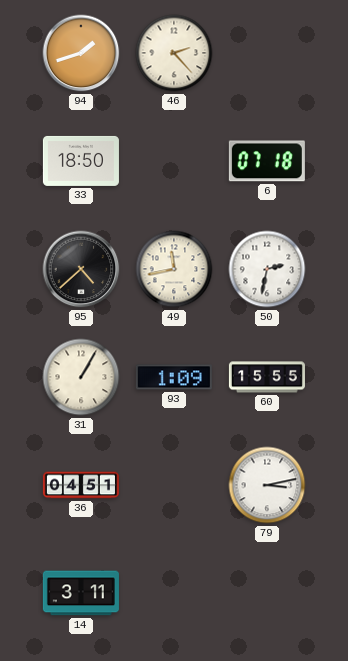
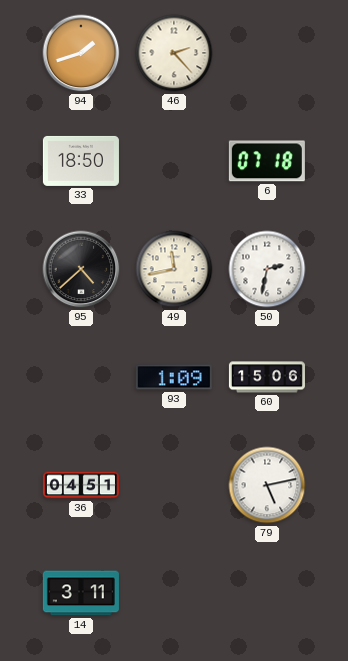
31: 1:05 -> none (81, 377)
60: 15:55 -> 15:06 (267, 377)
79: 3:13 -> 5:13 (267, 485)
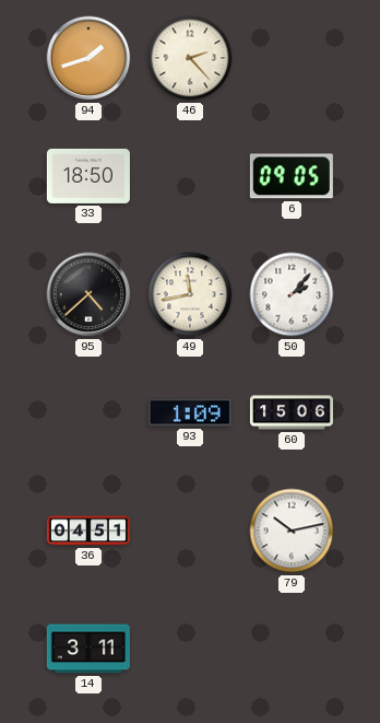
6: 07:18 -> 09:05 (292, 176)
50: 2:32 -> 2:07 (292, 294)
79: 5:13 -> 10:13 (292, 530)
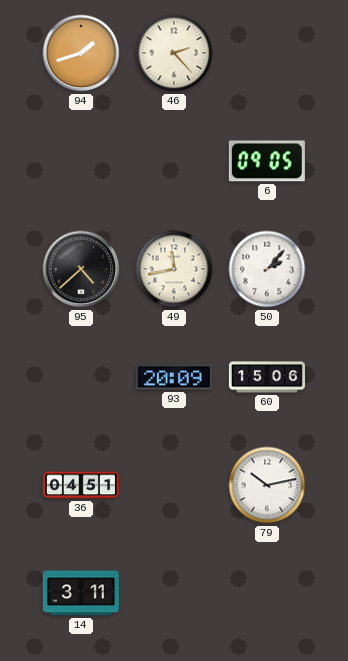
33: 18:50 -> none (88, 176)
93: 1:09 -> 20:09 (174, 377)
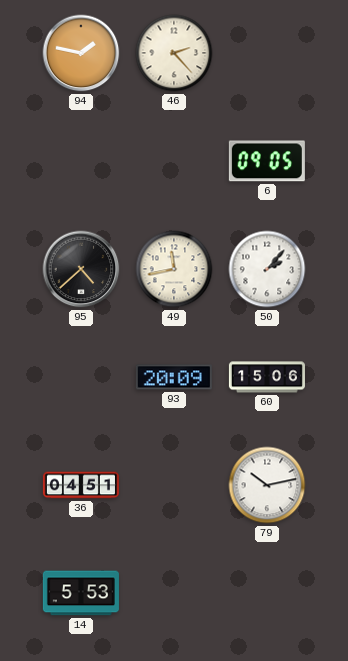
94: 1:42 -> 1:47 (81, 53)
14: 3:11 -> 5:53 (81, 593)
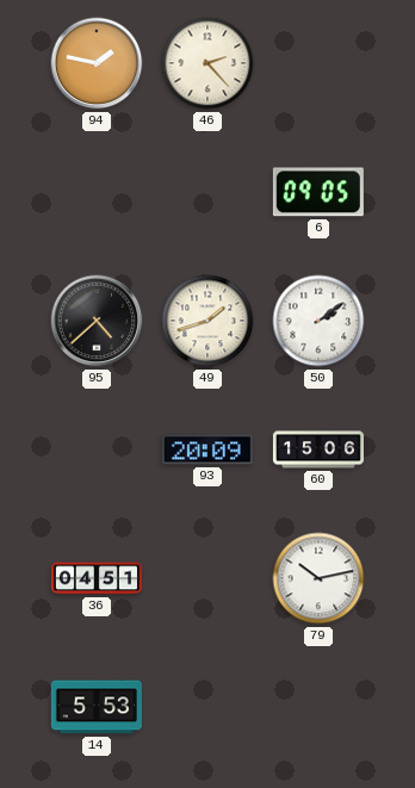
49: 11:43 -> 1:42 (207, 321)
50: 2:07 -> 2:09 (318, 321)
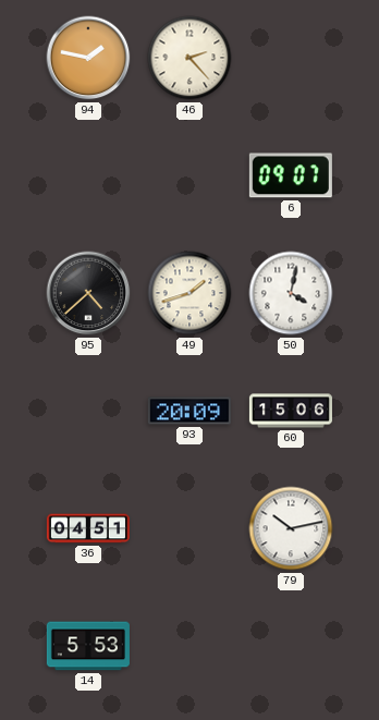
6: 09:05 -> 09:07 (291, 175)
50: 2:09 -> 4:02 (291, 293)
